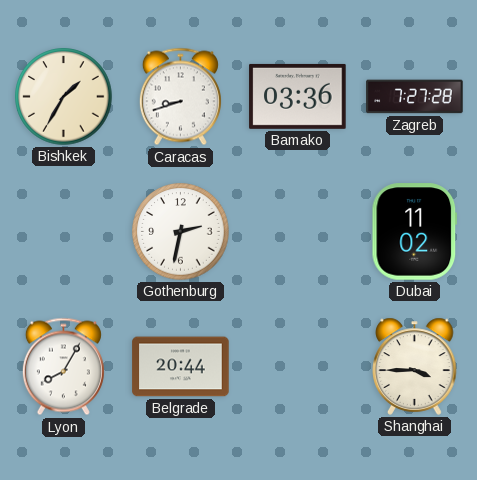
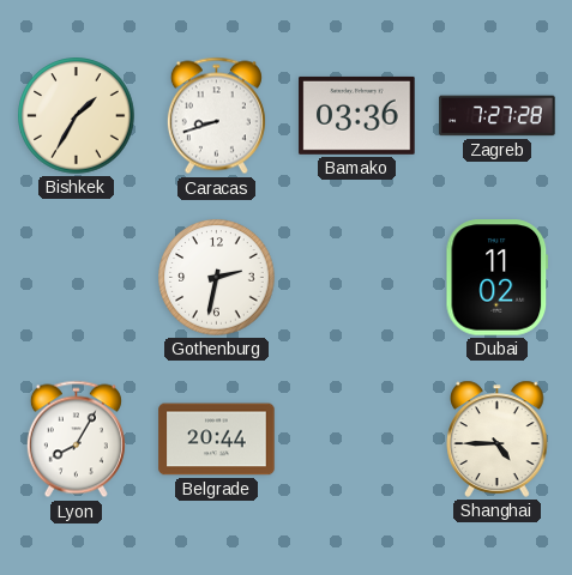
Shanghai: 3:45 -> 4:45 (498, 438)
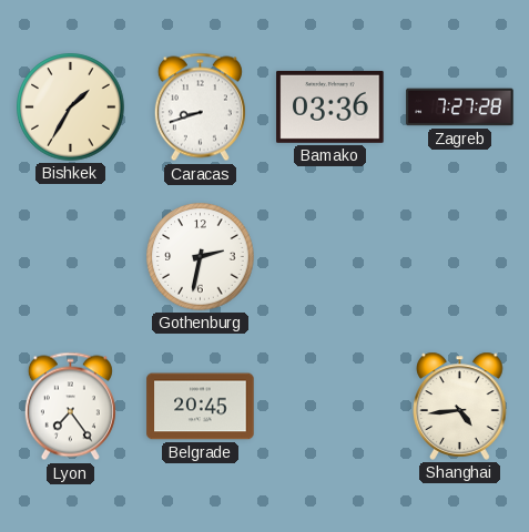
Dubai: 11:02 -> none (498, 278)
Lyon: 8:05 -> 7:24 (70, 407)
Belgrade: 20:44 -> 20:45 (201, 407)
Shanghai: 4:45 -> 4:44 (460, 406)
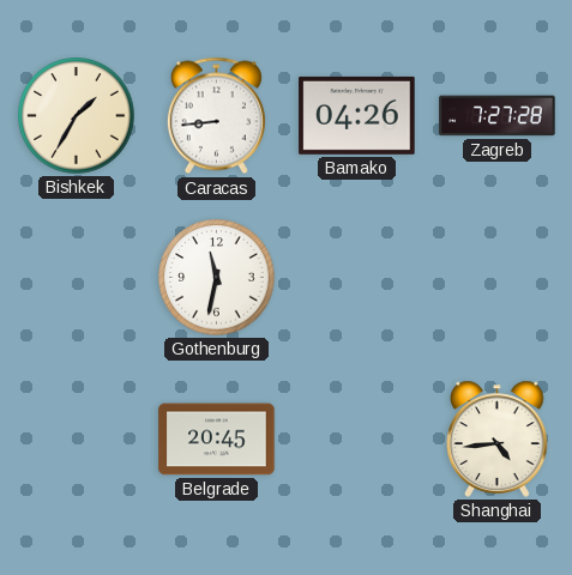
Caracas: 8:42 -> 8:44 (216, 116)
Bamako: 03:36 -> 04:26 (357, 115)
Gothenburg: 2:32 -> 11:32 (217, 278)
Lyon: 7:24 -> none (70, 407)
